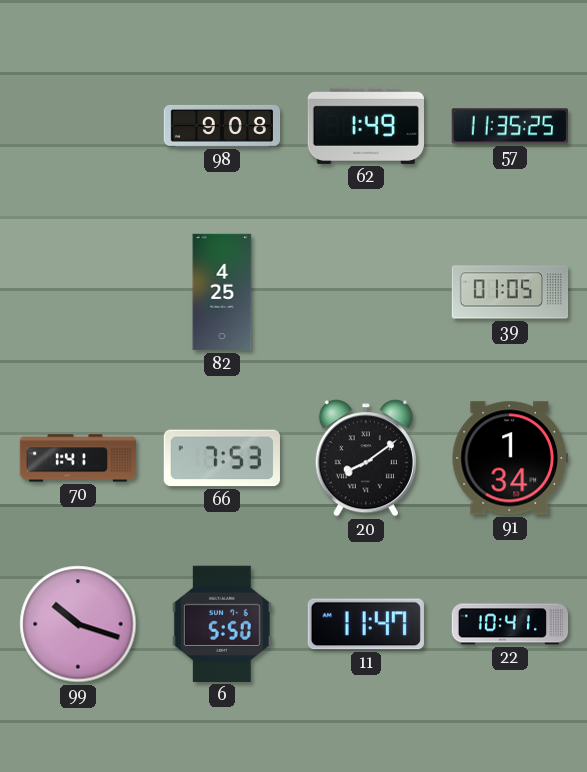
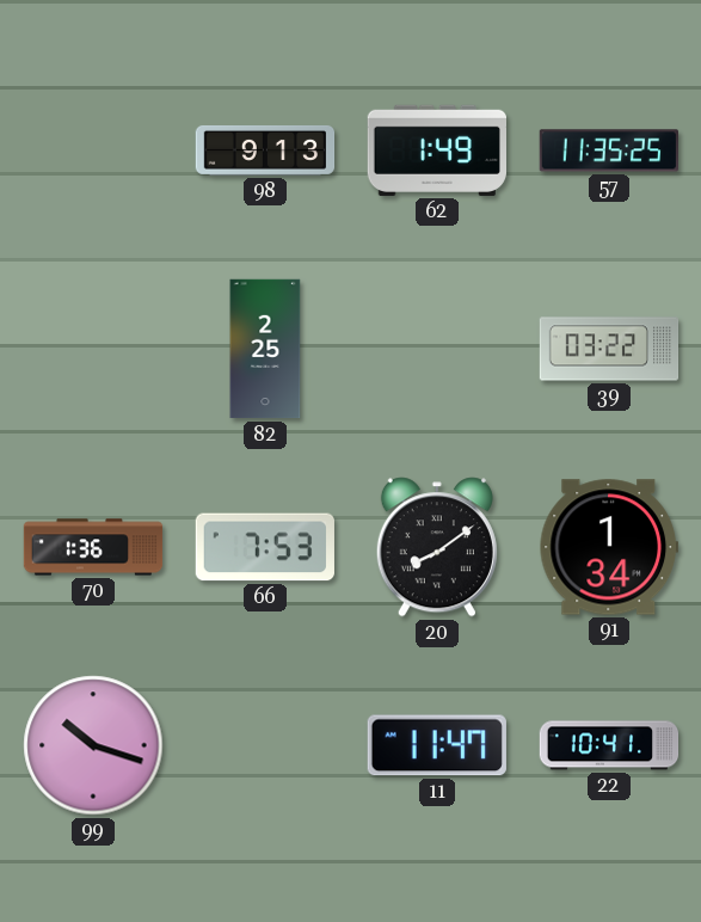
98: 9:08 -> 9:13 (265, 150)
82: 4:25 -> 2:25 (265, 349)
39: 01:05 -> 03:22 (609, 349)
70: 1:41 -> 1:36 (93, 547)
6: 5:50 -> none (222, 624)
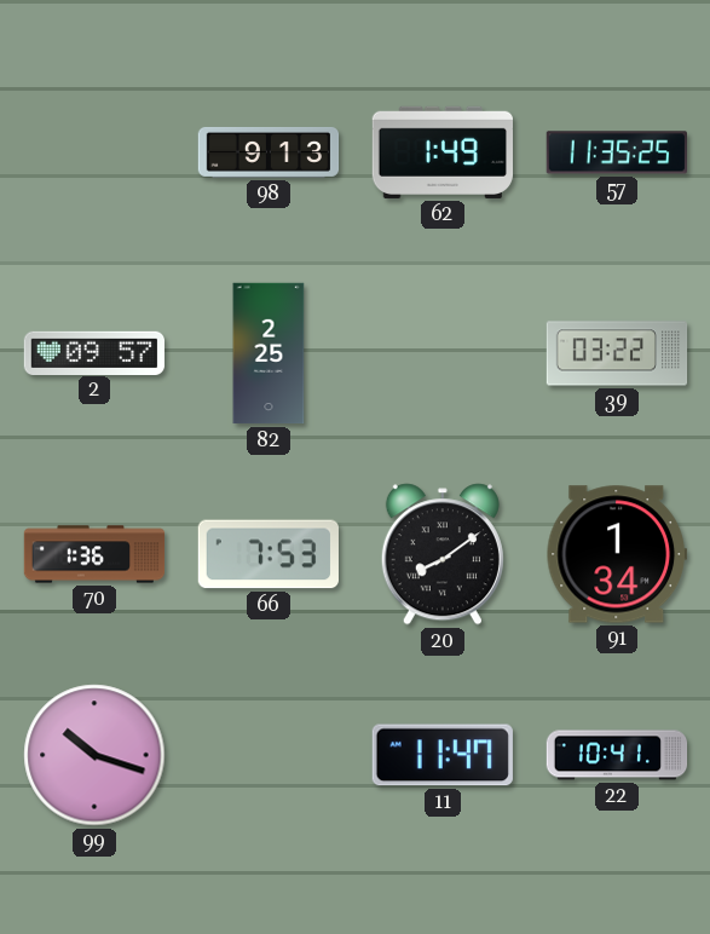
2: none -> 09:57 (94, 352)
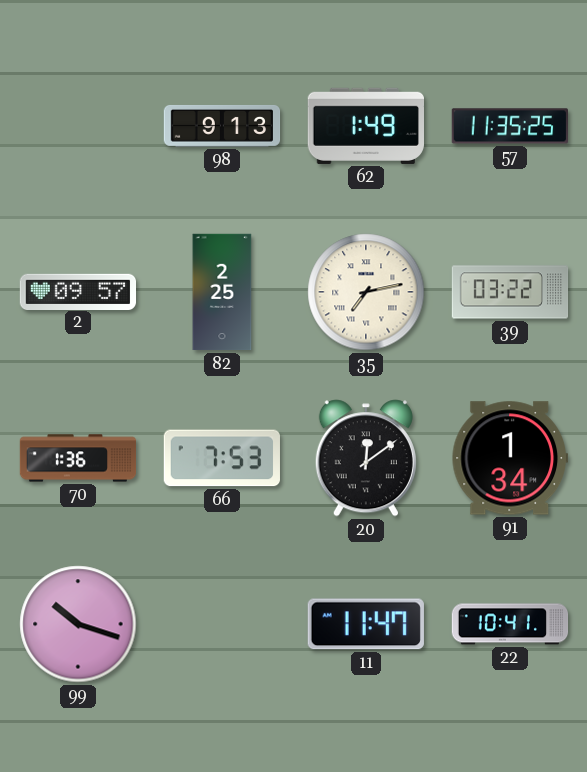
35: none -> 7:13 (366, 292)
20: 8:09 -> 12:09 (366, 458)
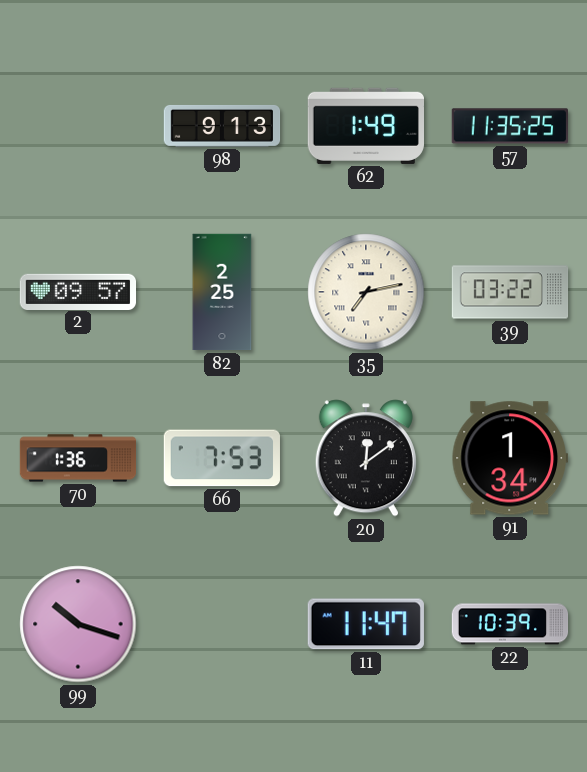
22: 10:41 -> 10:39 (510, 624)
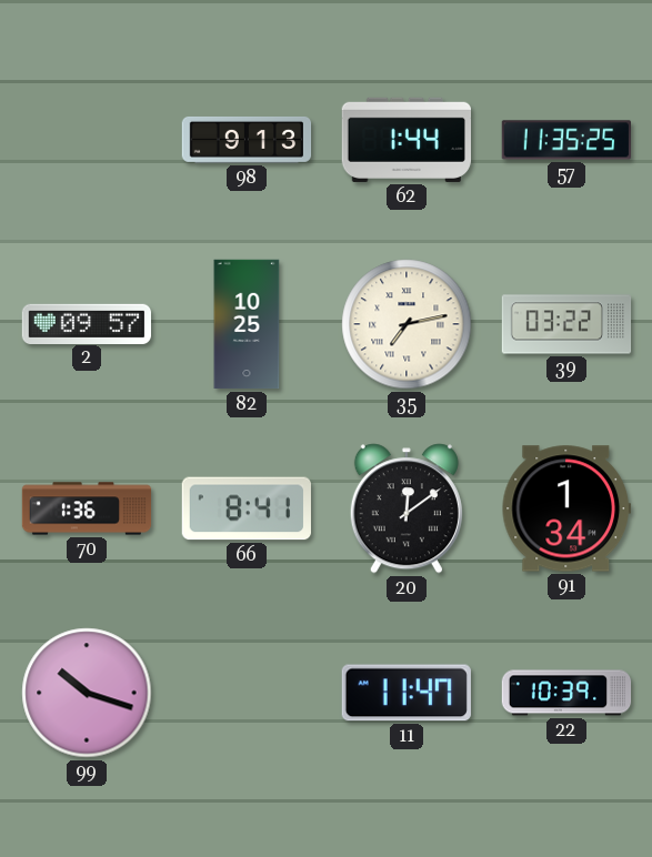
62: 1:49 -> 1:44 (405, 140)
82: 2:25 -> 10:25 (247, 324)
66: 7:53 -> 8:41 (247, 508)
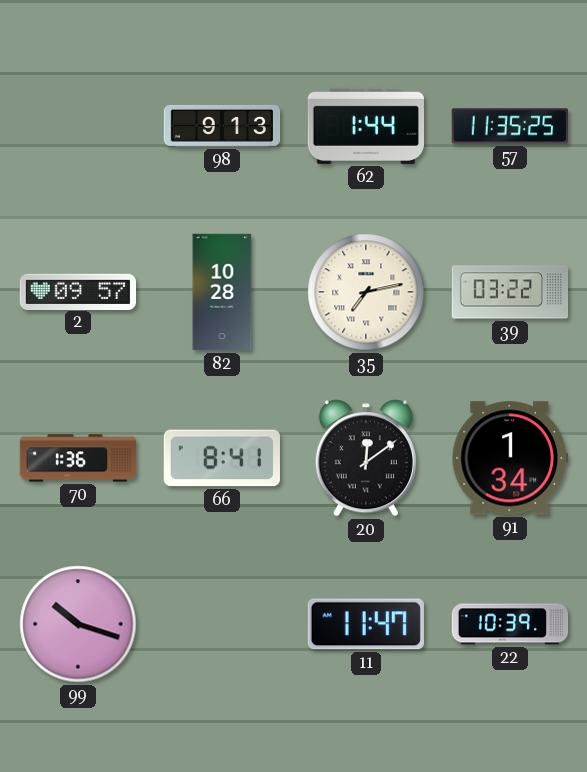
82: 10:25 -> 10:28 (222, 292)
